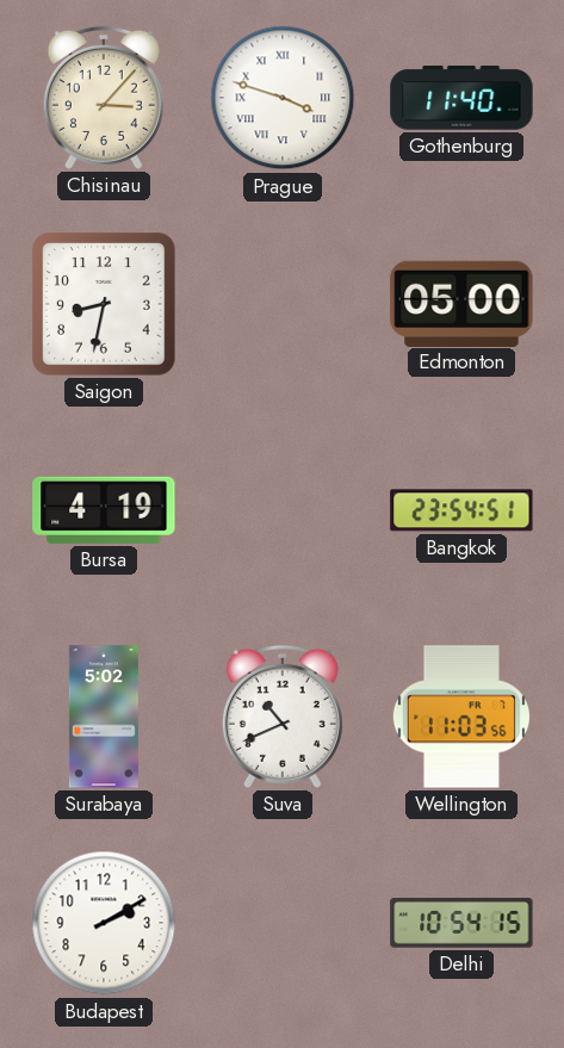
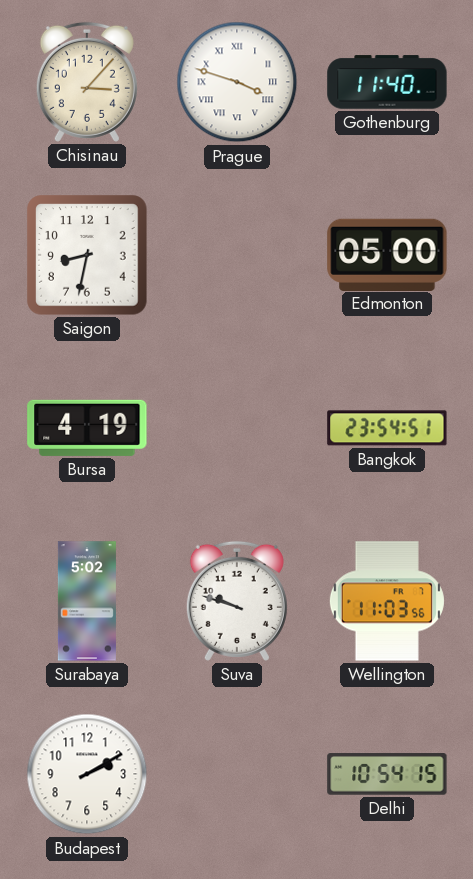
Suva: 10:41 -> 9:48 (237, 601)
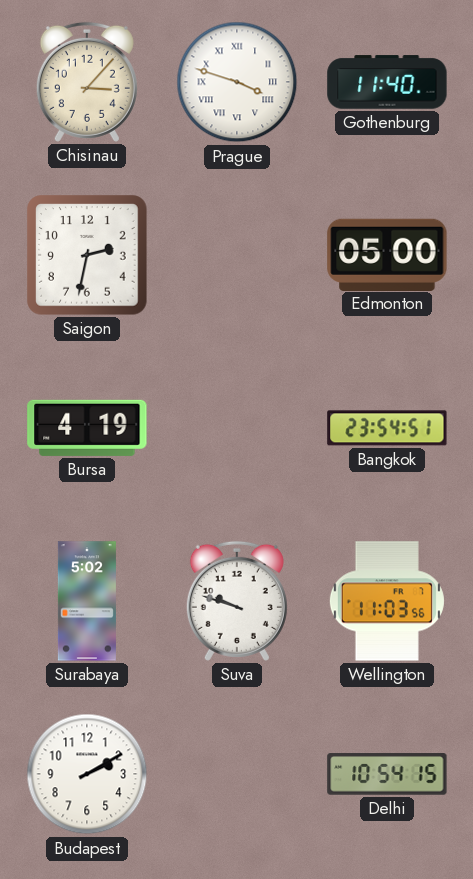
Saigon: 8:32 -> 2:32 (87, 255)
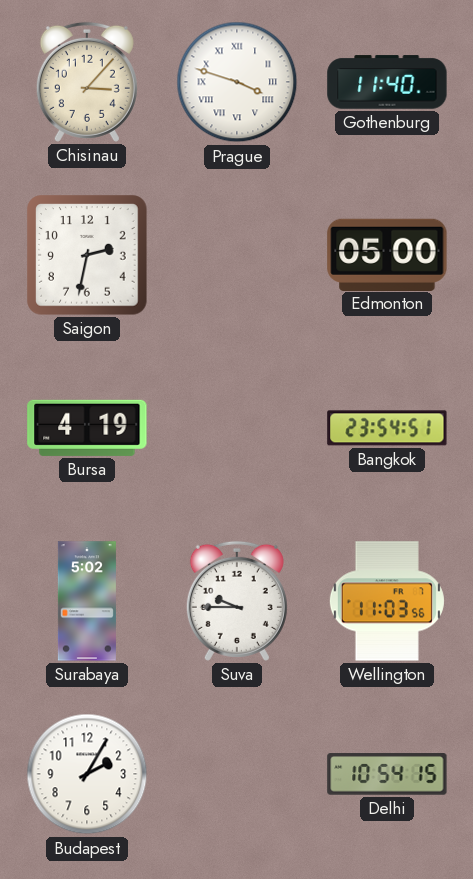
Suva: 9:48 -> 9:45 (237, 601)
Budapest: 2:10 -> 2:05 (87, 774)
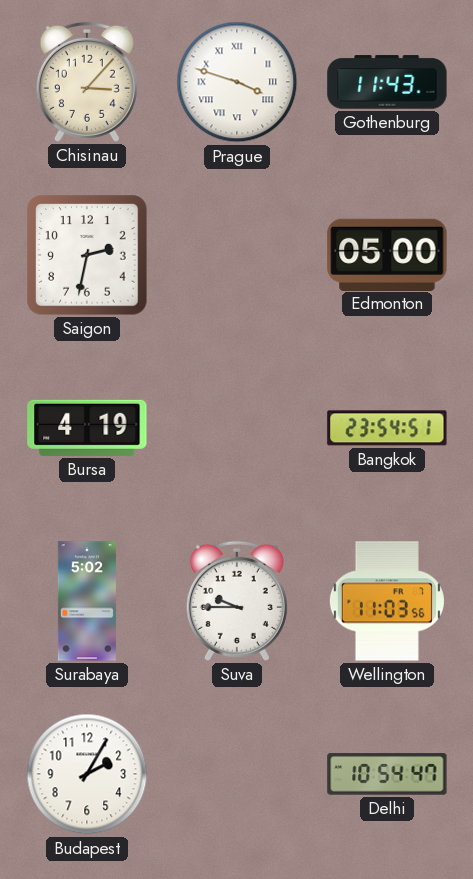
Gothenburg: 11:40 -> 11:43 (387, 82)
Delhi: 10:54:15 -> 10:54:47 (387, 774)
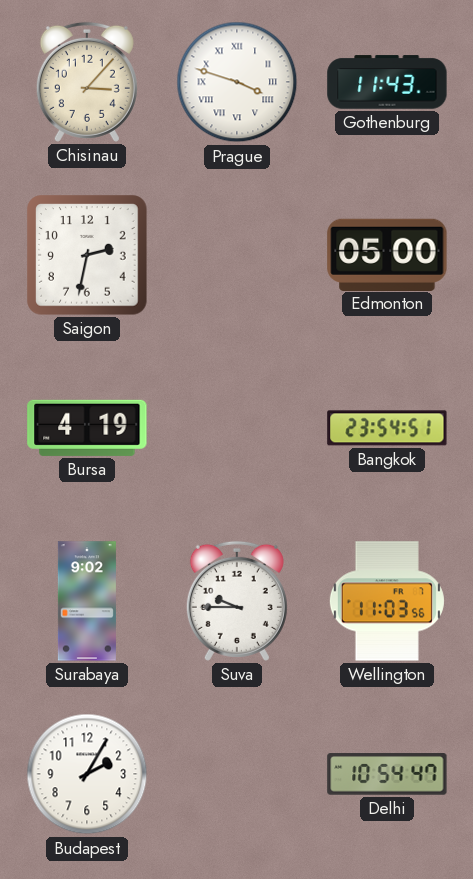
Surabaya: 5:02 -> 9:02 (87, 601)
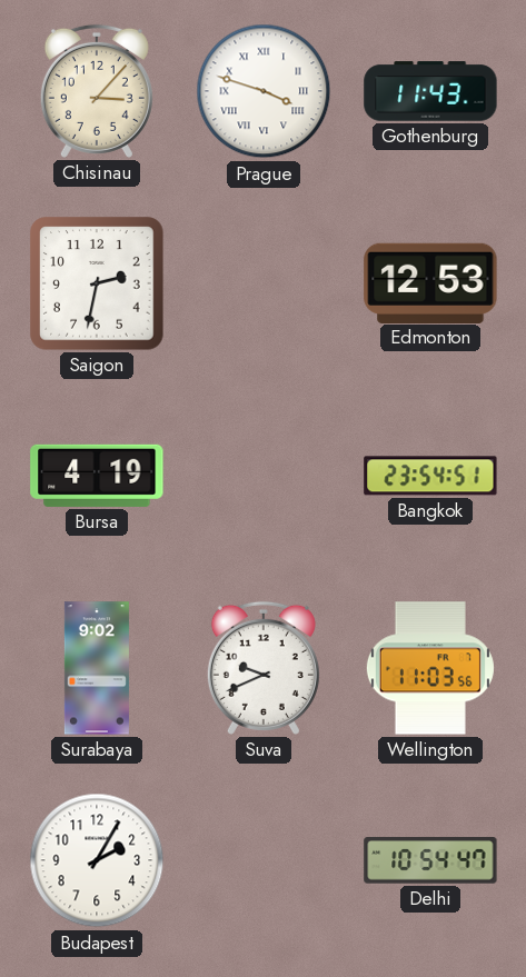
Edmonton: 05:00 -> 12:53 (430, 282)
Suva: 9:45 -> 9:41 (264, 668)
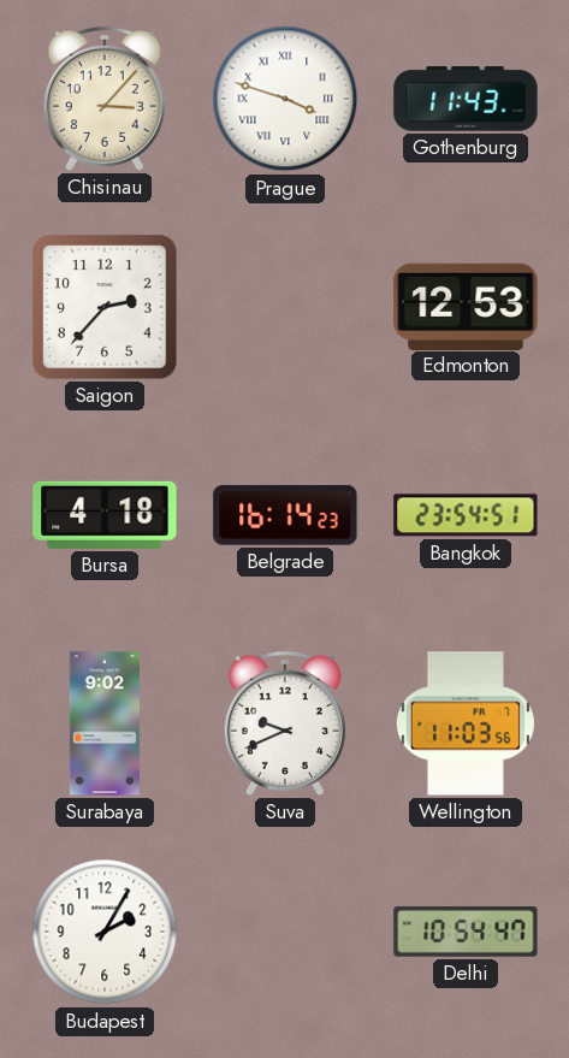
Saigon: 2:32 -> 2:37 (105, 307)
Bursa: 4:19 -> 4:18 (105, 515)
Belgrade: none -> 16:14 (285, 516)
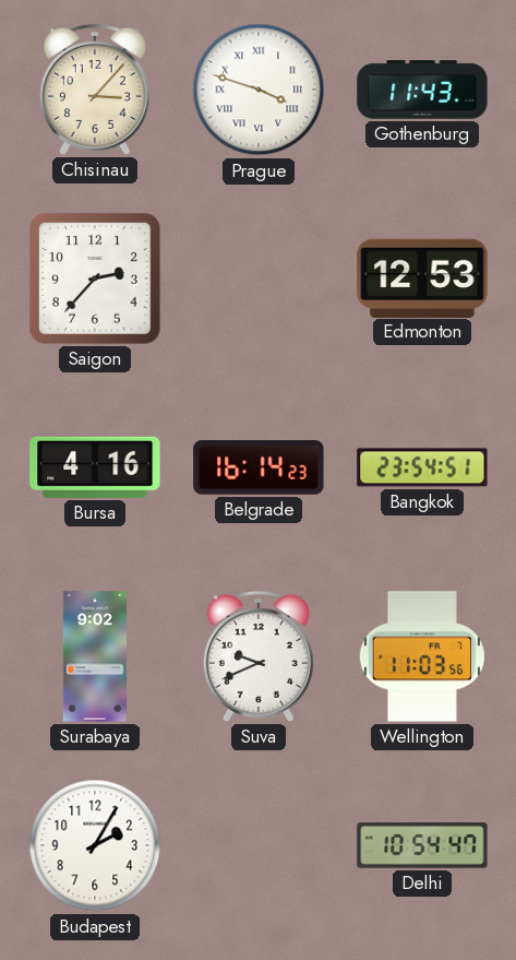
Bursa: 4:18 -> 4:16 (95, 467)
